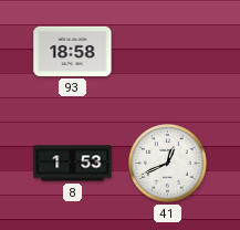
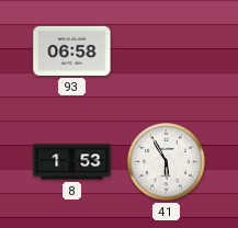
93: 18:58 -> 06:58 (72, 50)
41: 12:41 -> 5:55 (167, 162)
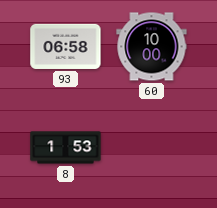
60: none -> 10:00 (152, 47)
41: 5:55 -> none (167, 162)
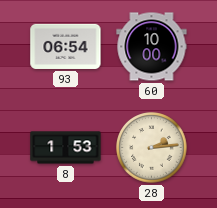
93: 06:58 -> 06:54 (66, 46)
28: none -> 2:14 (152, 148)
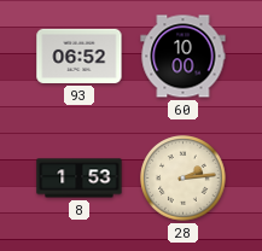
93: 06:54 -> 06:52 (80, 56)
